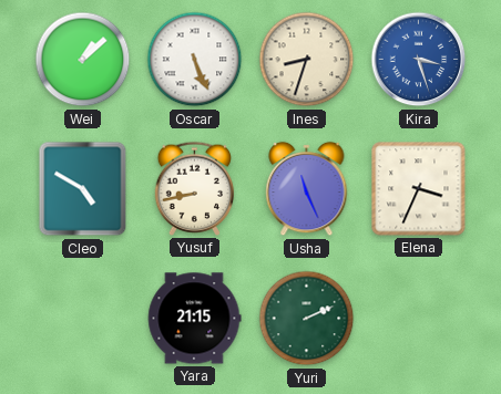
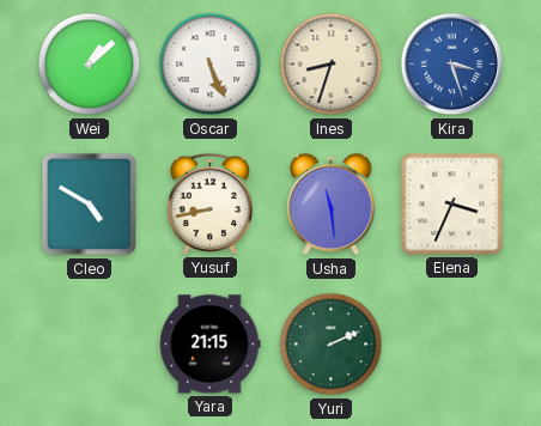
Usha: 11:26 -> 11:29 (332, 205)
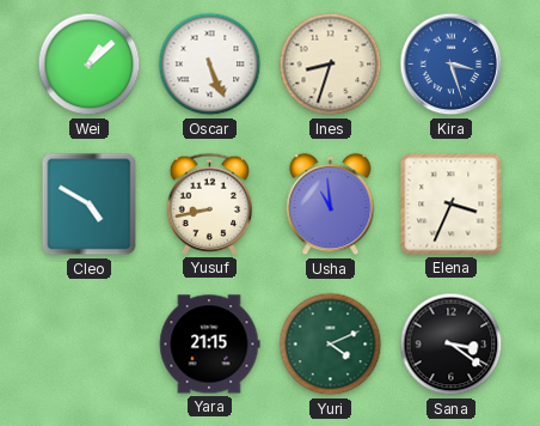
Usha: 11:29 -> 10:59 (331, 205)
Yuri: 2:11 -> 4:11 (331, 345)
Sana: none -> 3:21 (452, 345)
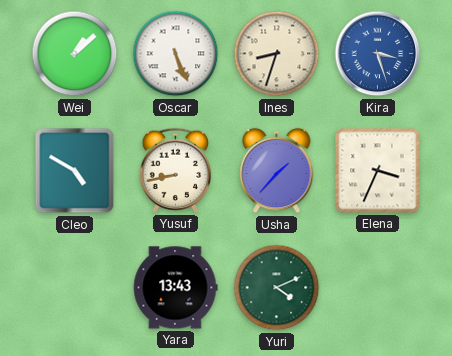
Usha: 10:59 -> 1:37 (277, 171)
Yara: 21:15 -> 13:43 (175, 288)
Sana: 3:21 -> none (452, 345)
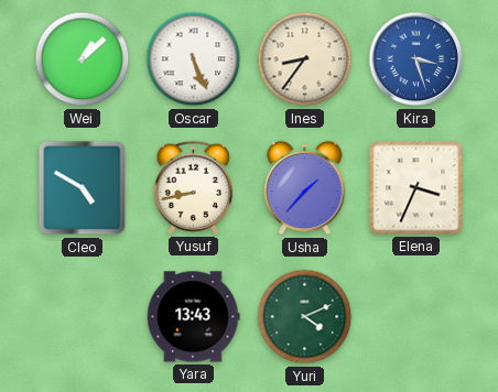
Ines: 8:33 -> 8:36 (305, 59)
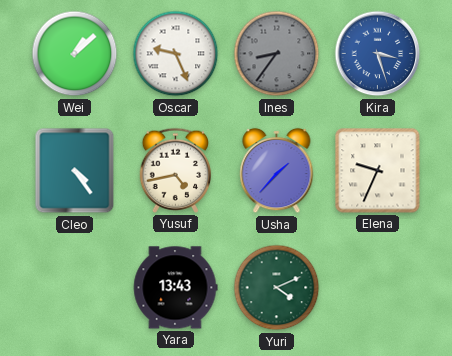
Oscar: 5:26 -> 9:26 (176, 54)
Ines dial: cream -> grey (277, 54)
Cleo: 4:50 -> 4:24 (75, 171)
Yusuf: 8:43 -> 4:43 (176, 170)
Elena: 3:34 -> 9:34 (378, 171)
